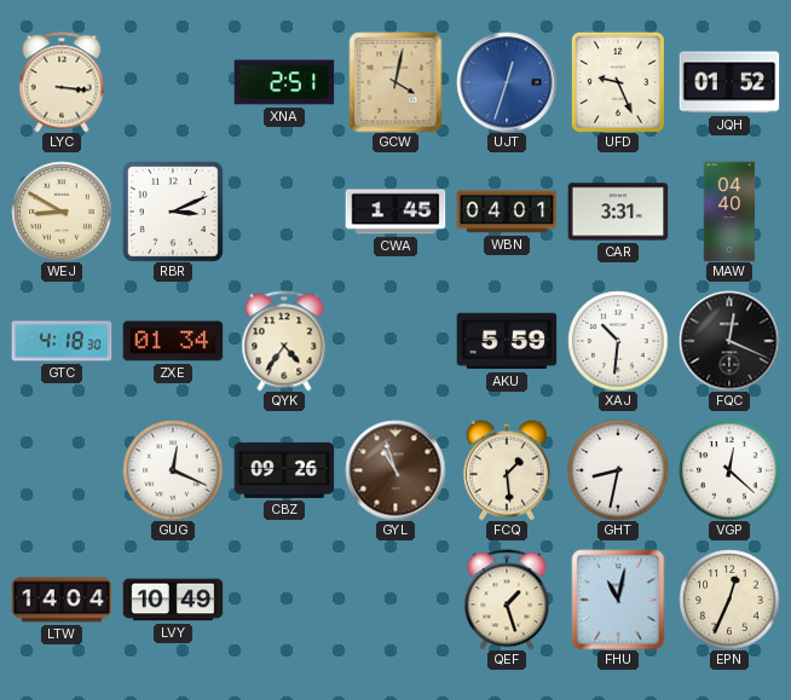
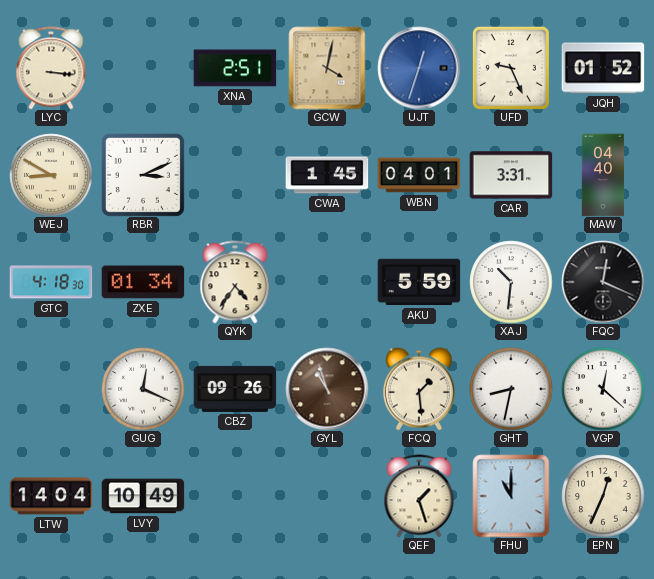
FHU: 11:02 -> 11:00 (511, 496)
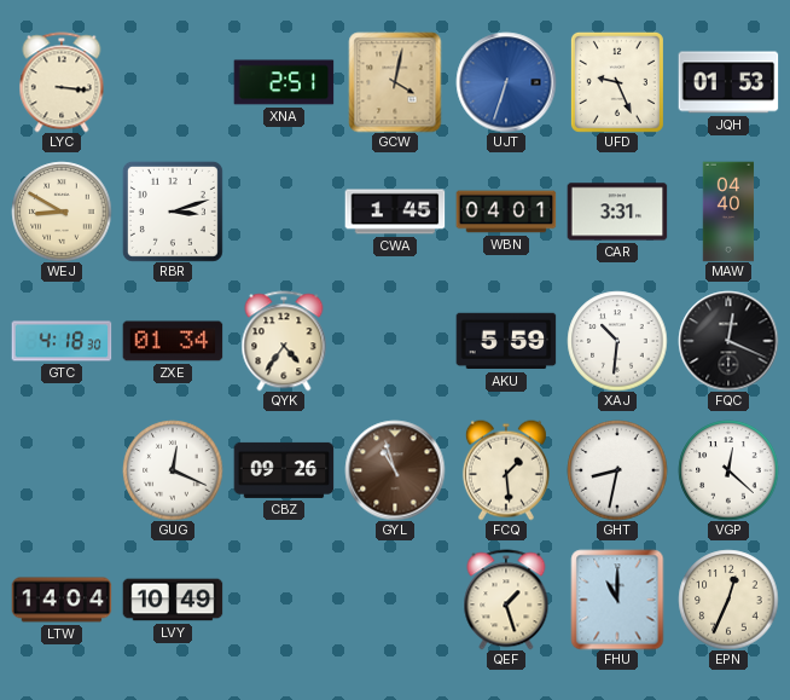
UJT: 12:33 -> 6:33 (506, 82)
JQH: 01:52 -> 01:53 (728, 82)
RBR: 3:11 -> 3:12 (173, 212)
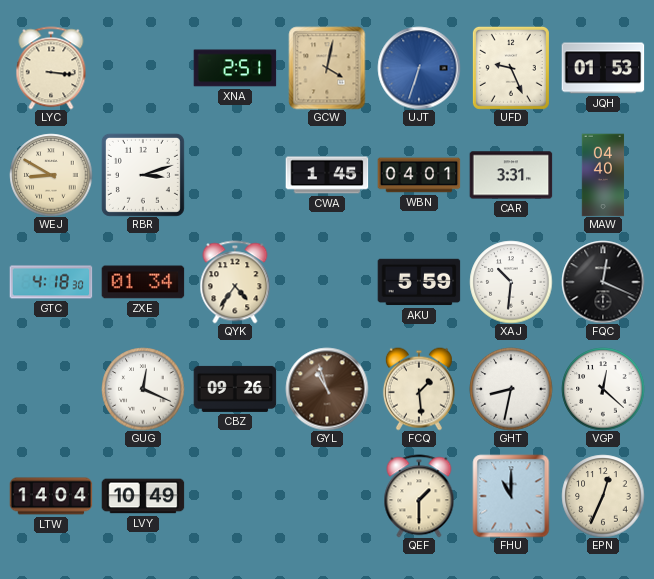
QEF: 1:27 -> 1:30 (419, 496)
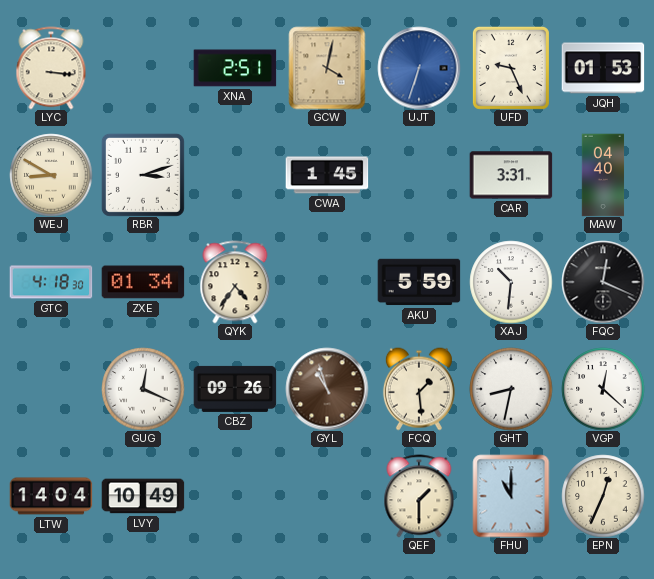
WBN: 04:01 -> none (419, 175)
